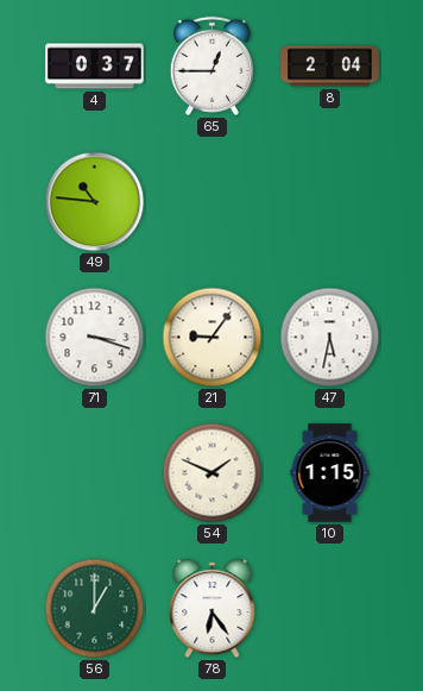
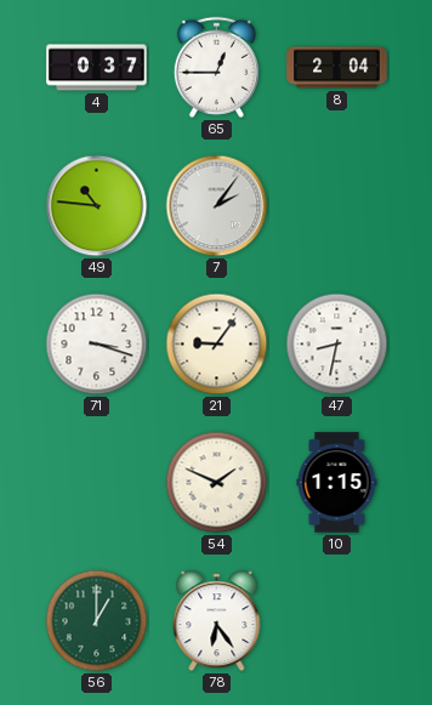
7: none -> 2:06 (217, 206)
47: 5:32 -> 8:32 (337, 345)
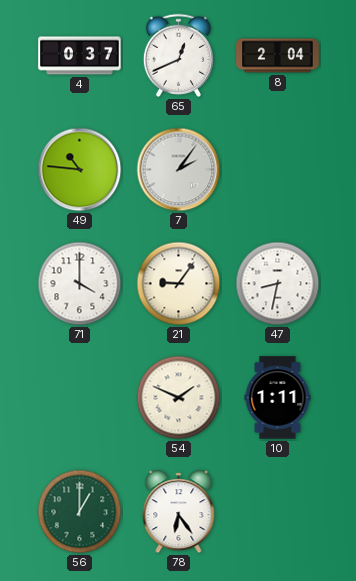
65: 12:45 -> 12:41 (178, 55)
71: 3:18 -> 4:00 (80, 284)
10: 1:15 -> 1:11 (278, 398)
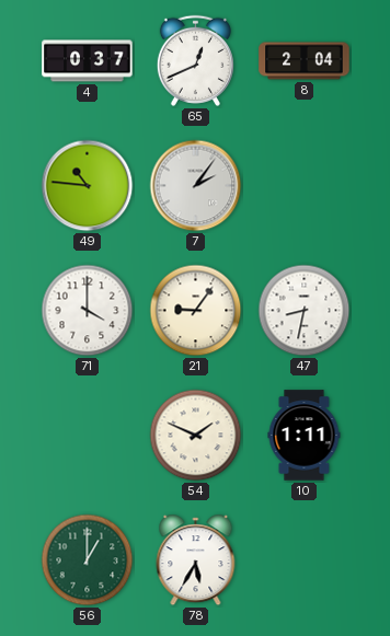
78: 6:24 -> 5:35 (196, 560)
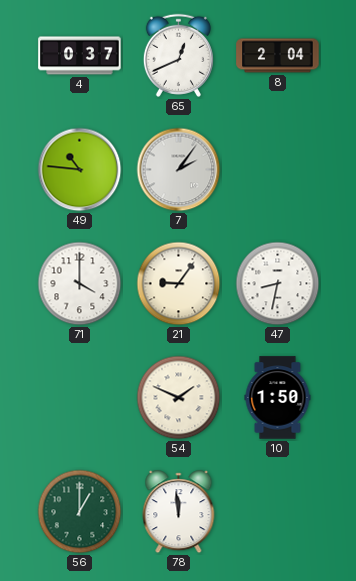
10: 1:11 -> 1:50 (278, 398)
78: 5:35 -> 11:59 (179, 512)
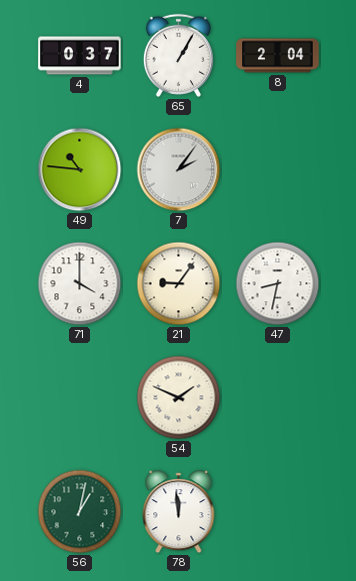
65: 12:41 -> 1:05 (178, 55)
10: 1:50 -> none (278, 398)
56: 1:00 -> 1:02 (80, 512)
